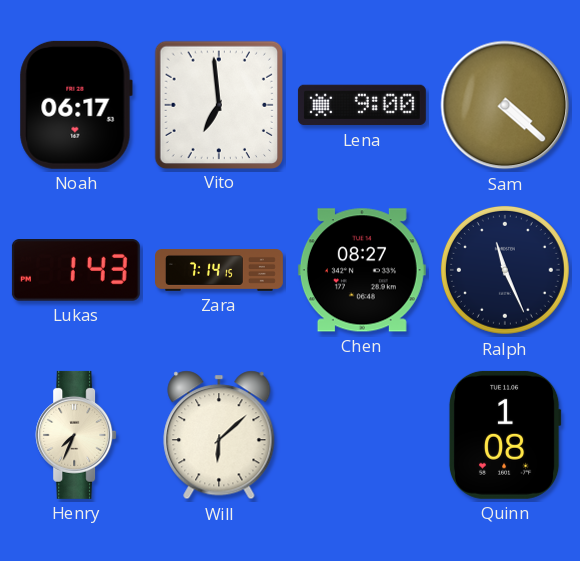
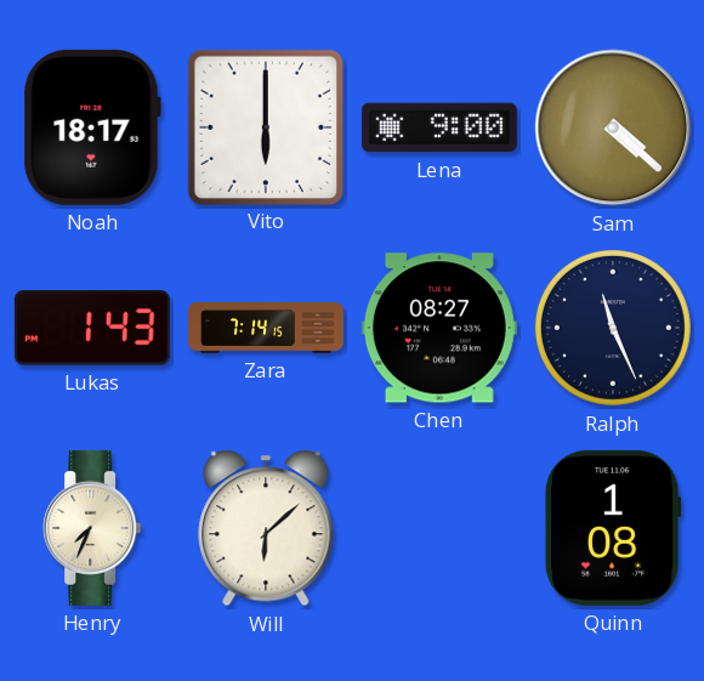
Noah: 06:17 -> 18:17 (92, 127)
Vito: 6:59 -> 6:00 (265, 126)
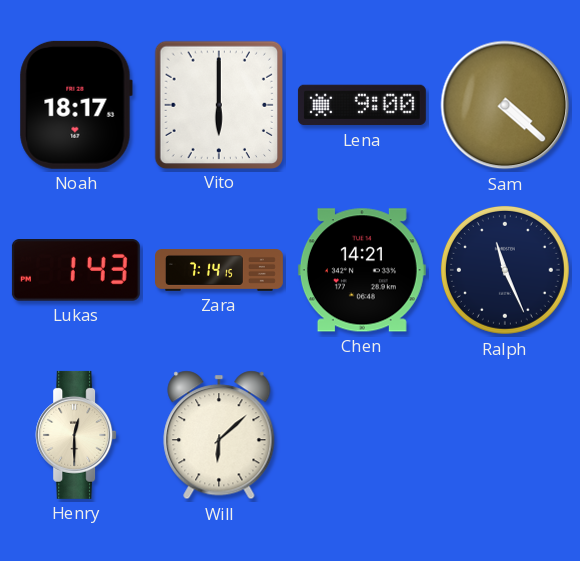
Chen: 08:27 -> 14:21 (362, 270)
Henry: 7:34 -> 12:30 (76, 435)
Quinn: 1:08 -> none (613, 528)
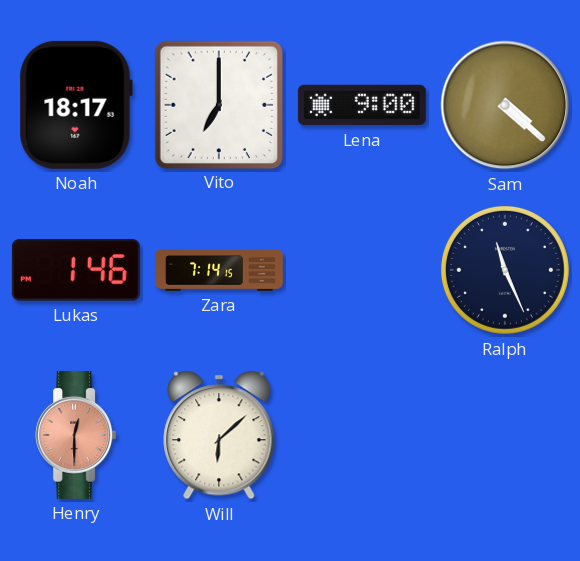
Vito: 6:00 -> 7:00 (218, 104)
Lukas: 1:43 -> 1:46 (76, 271)
Chen: 14:21 -> none (362, 270)
Henry dial: cream -> salmon (76, 435)
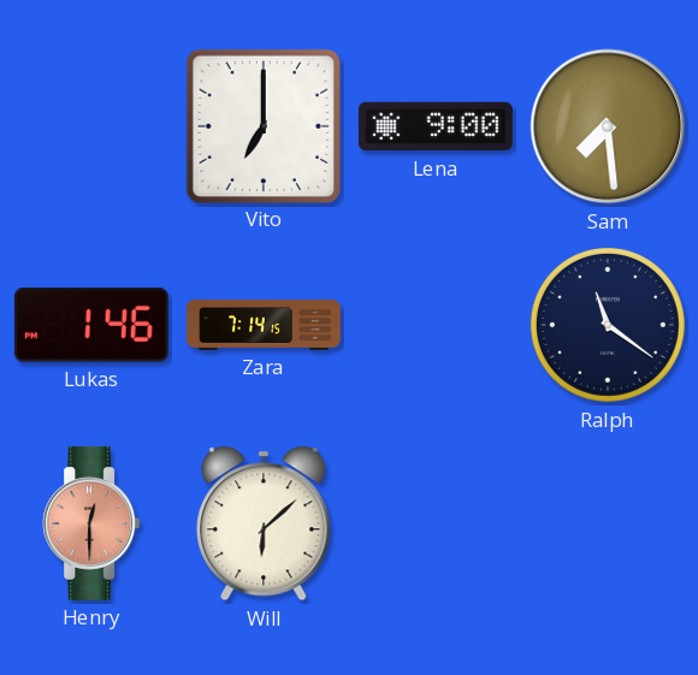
Noah: 18:17 -> none (76, 105)
Sam: 4:22 -> 7:29 (608, 126)
Ralph: 11:26 -> 11:21 (608, 325)
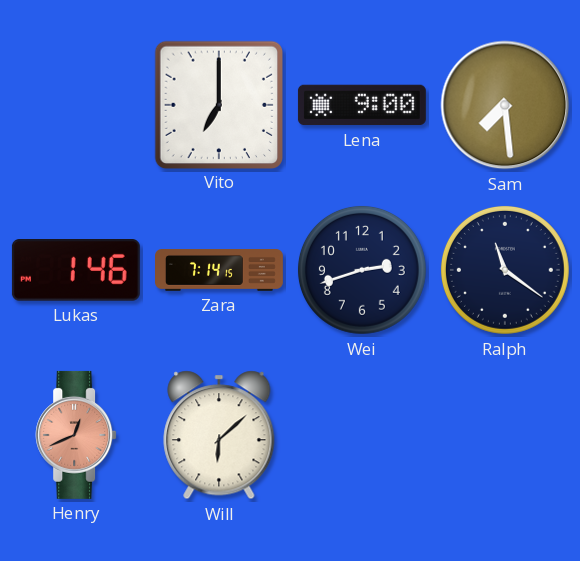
Wei: none -> 2:42 (362, 270)
Henry: 12:30 -> 12:41 (76, 435)
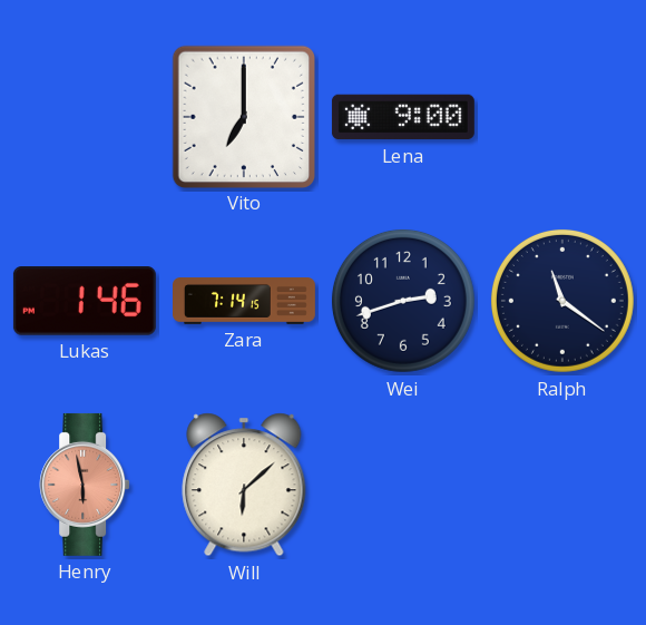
Sam: 7:29 -> none (505, 105)
Henry: 12:41 -> 5:58 (85, 485)
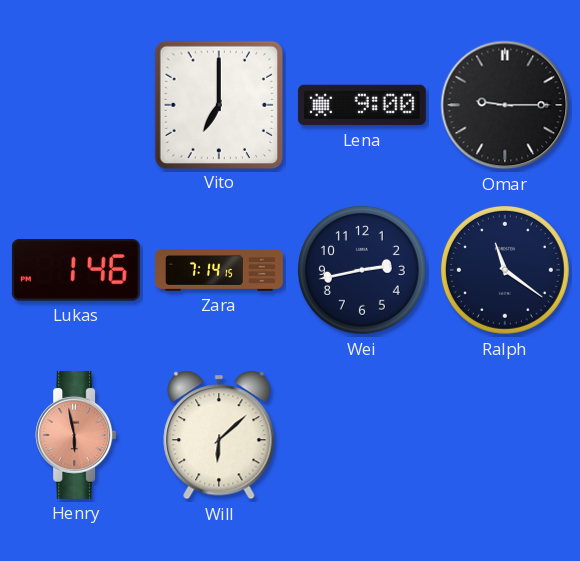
Omar: none -> 9:15 (505, 105)
Wei: 2:42 -> 2:43 (362, 270)
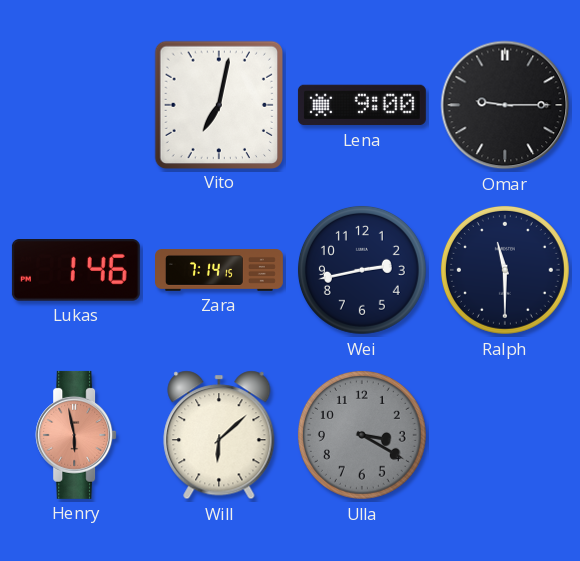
Vito: 7:00 -> 7:02 (218, 104)
Ralph: 11:21 -> 11:30 (505, 270)
Ulla: none -> 3:20 (362, 435)
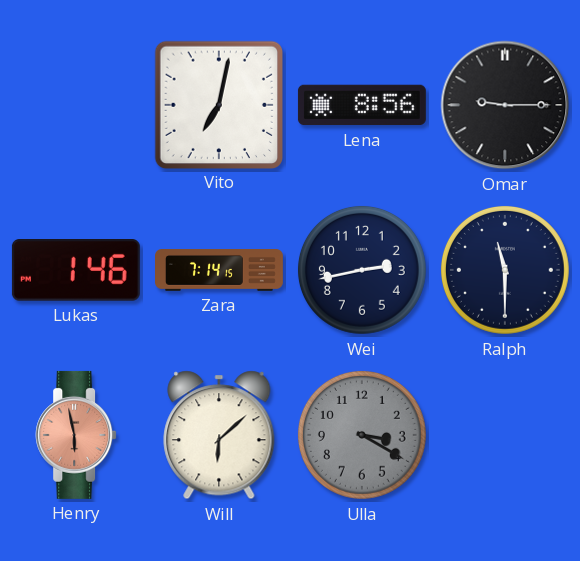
Lena: 9:00 -> 8:56 (362, 105)
